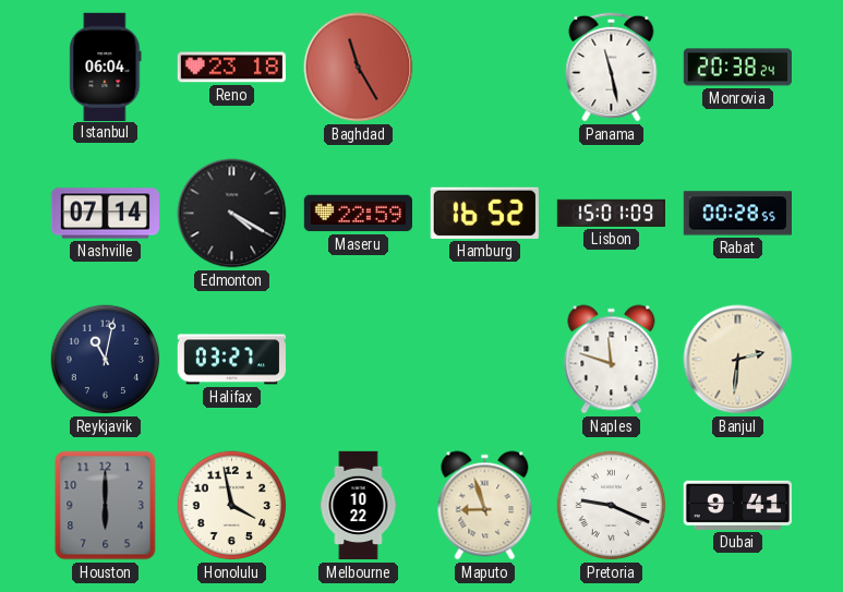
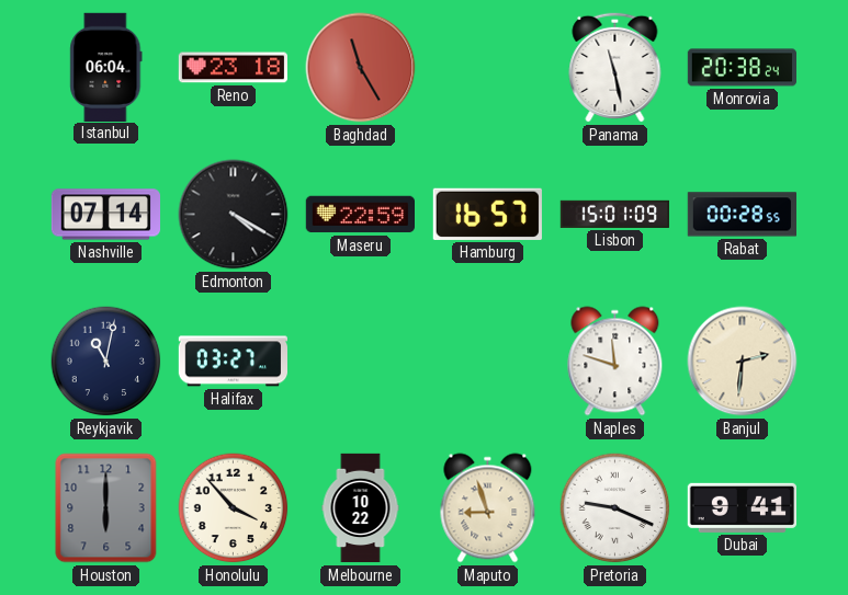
Hamburg: 16:52 -> 16:57 (487, 214)
Honolulu: 3:58 -> 3:53 (234, 508)
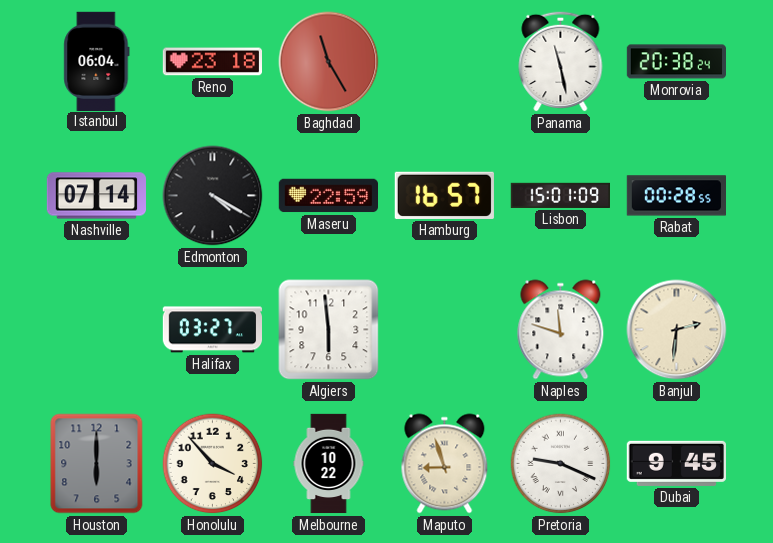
Reykjavik: 11:02 -> none (106, 362)
Algiers: none -> 5:59 (329, 330)
Dubai: 9:41 -> 9:45 (676, 463)
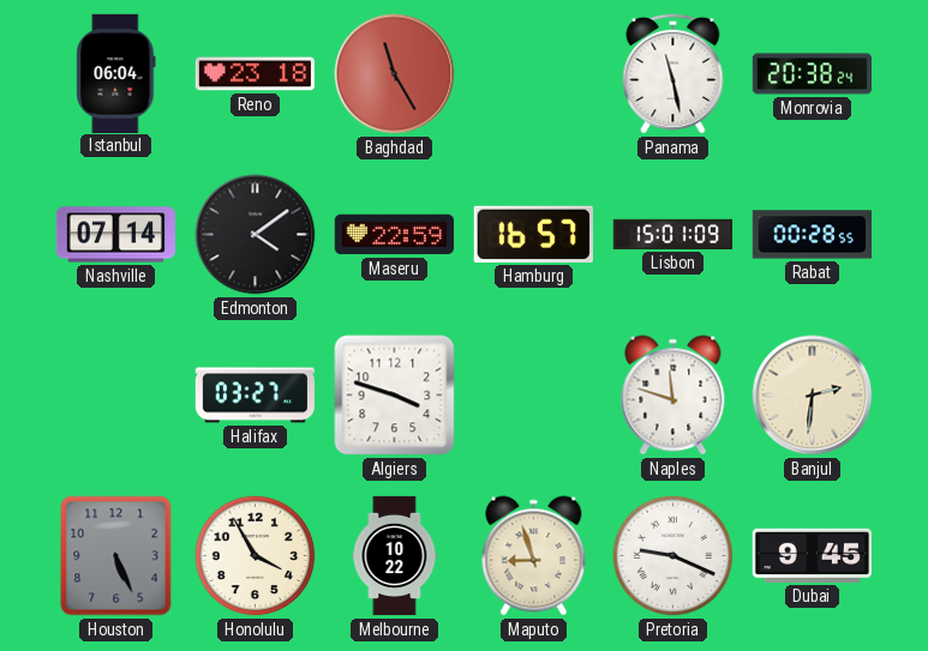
Edmonton: 4:20 -> 4:09 (256, 235)
Algiers: 5:59 -> 3:48 (395, 396)
Houston: 6:00 -> 5:26 (116, 556)
Honolulu: 3:53 -> 3:55 (256, 556)
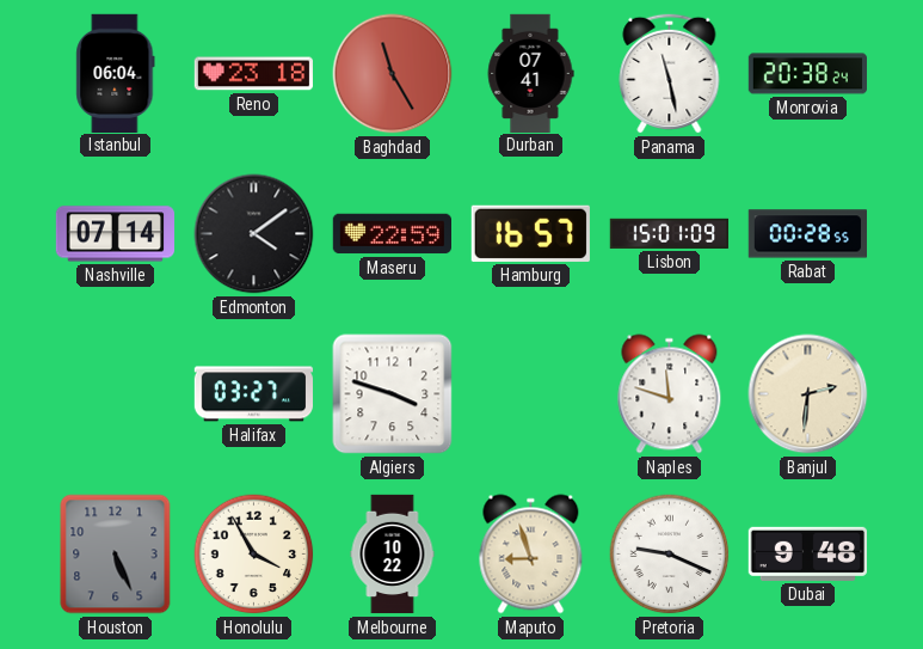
Durban: none -> 07:41 (530, 73)
Dubai: 9:45 -> 9:48 (807, 553)
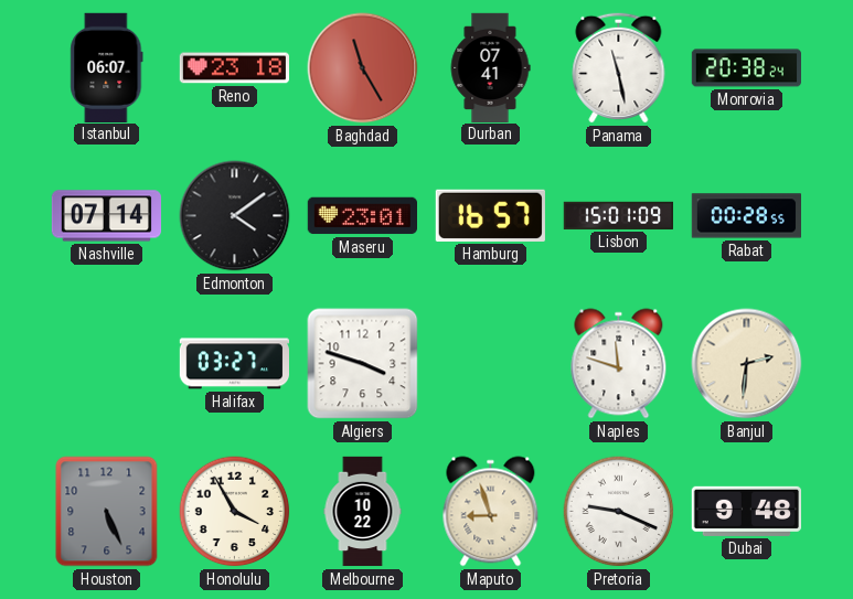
Istanbul: 06:04 -> 06:07 (107, 67)
Maseru: 22:59 -> 23:01 (362, 216)
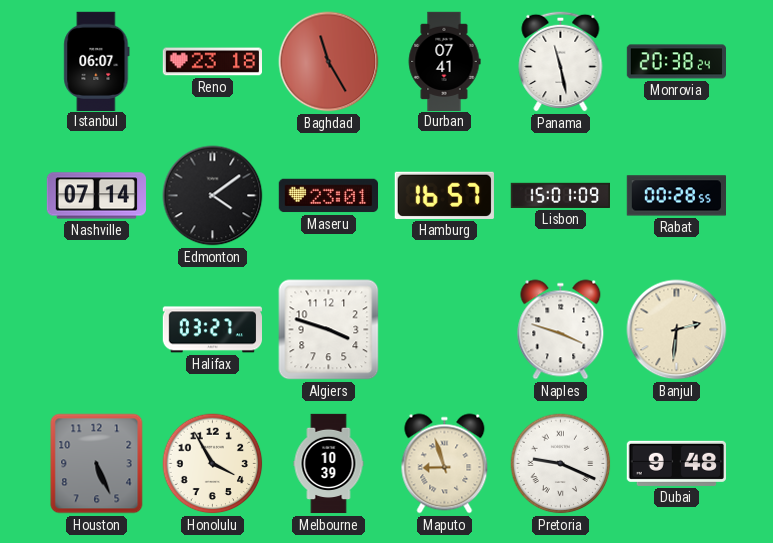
Naples: 11:48 -> 3:48 (561, 330)
Melbourne: 10:22 -> 10:39 (329, 464)
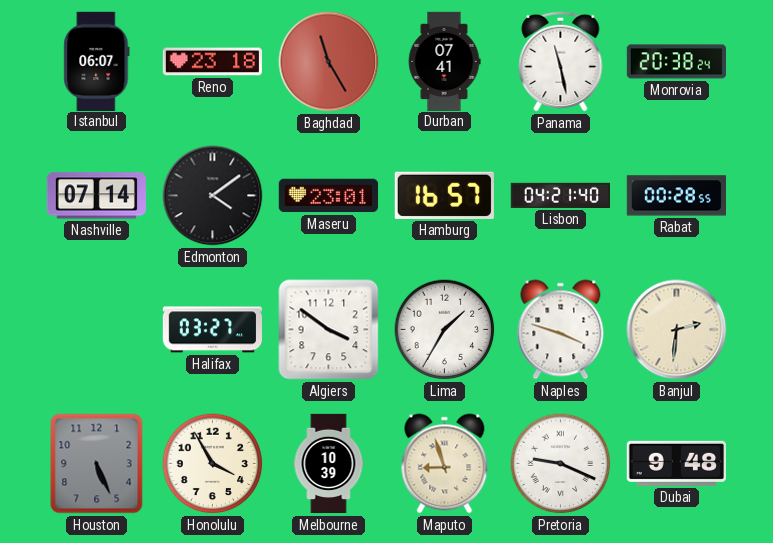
Lisbon: 15:01 -> 04:21 (560, 195)
Algiers: 3:48 -> 3:51 (329, 330)
Lima: none -> 1:35 (445, 330)
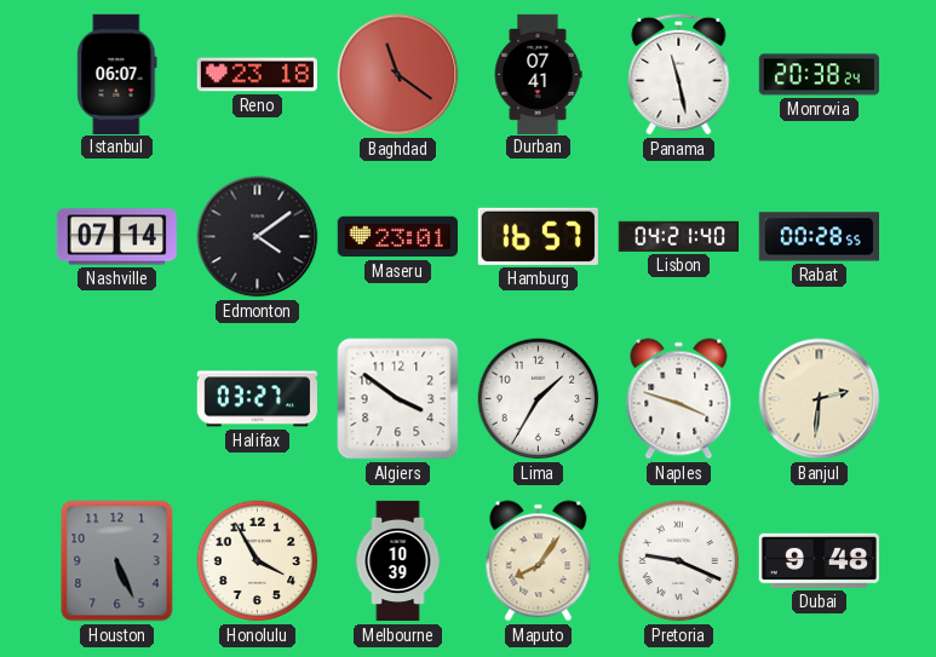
Baghdad: 11:25 -> 11:21 (398, 75)
Maputo: 8:57 -> 8:06 (539, 561)
